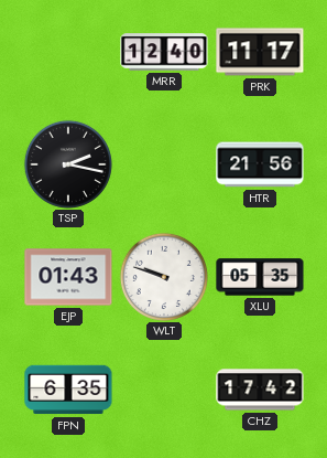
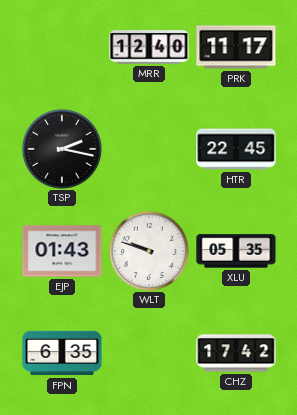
HTR: 21:56 -> 22:45 (236, 149)
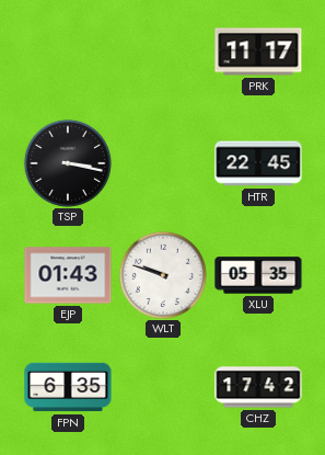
MRR: 12:40 -> none (149, 47)
TSP: 2:17 -> 3:17 (68, 163)
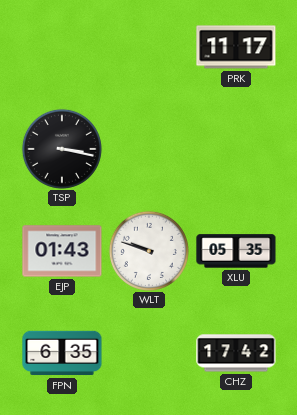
HTR: 22:45 -> none (258, 163)
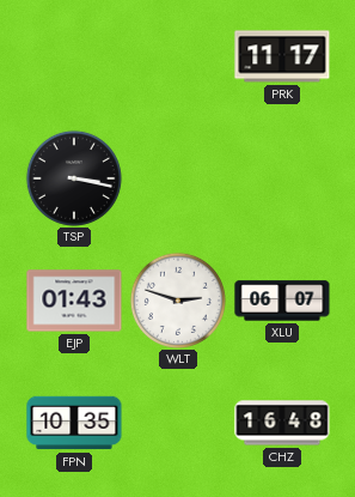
WLT: 9:48 -> 2:48 (178, 301)
XLU: 05:35 -> 06:07 (282, 301)
FPN: 6:35 -> 10:35 (74, 423)
CHZ: 17:42 -> 16:48 (282, 423)
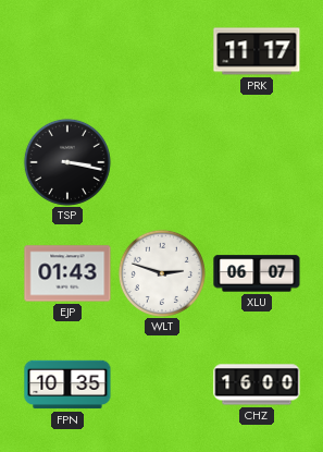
CHZ: 16:48 -> 16:00 (257, 384)
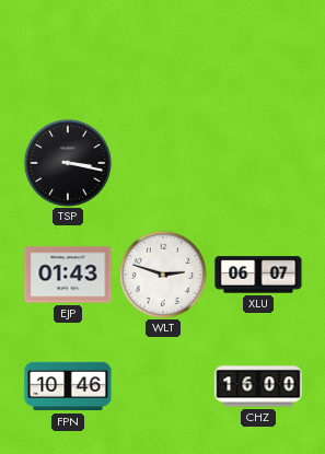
PRK: 11:17 -> none (257, 51)
FPN: 10:35 -> 10:46 (68, 386)
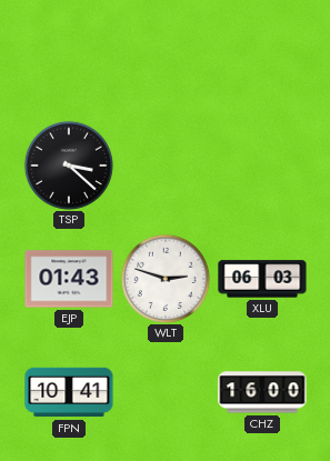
TSP: 3:17 -> 3:22 (69, 166)
XLU: 06:07 -> 06:03 (262, 279)
FPN: 10:46 -> 10:41 (69, 392)
